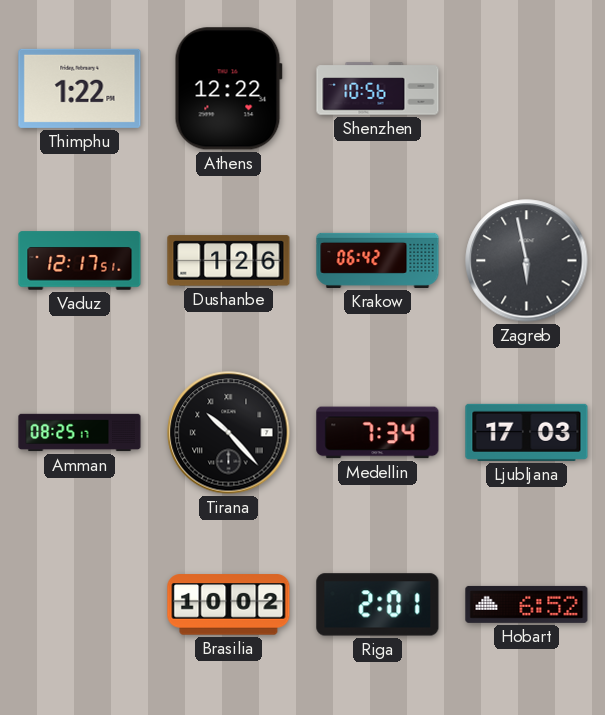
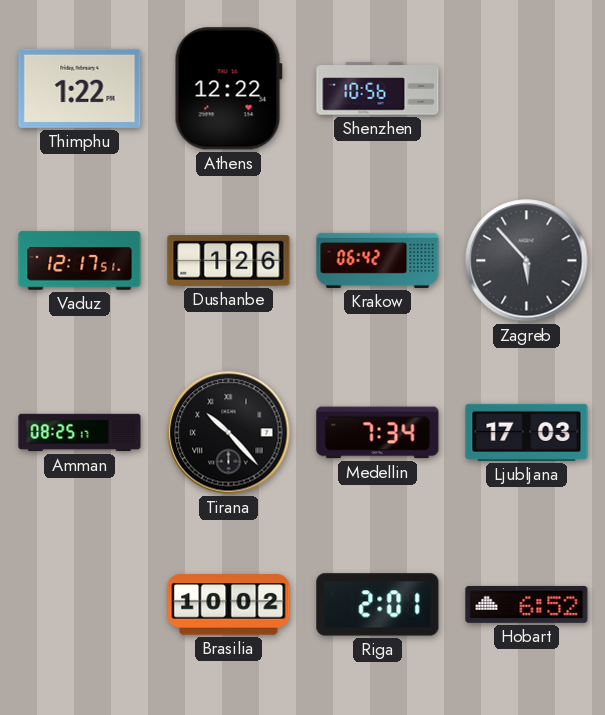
Zagreb: 5:58 -> 5:53 (527, 261)
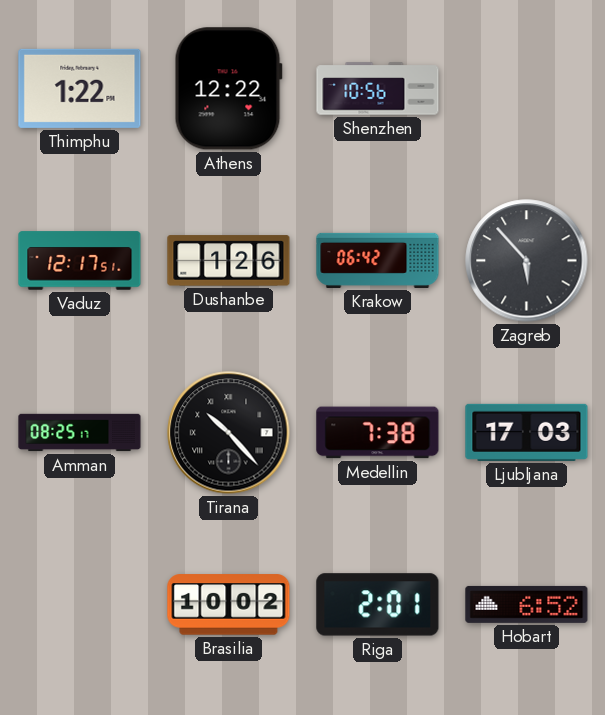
Medellin: 7:34 -> 7:38 (378, 433)
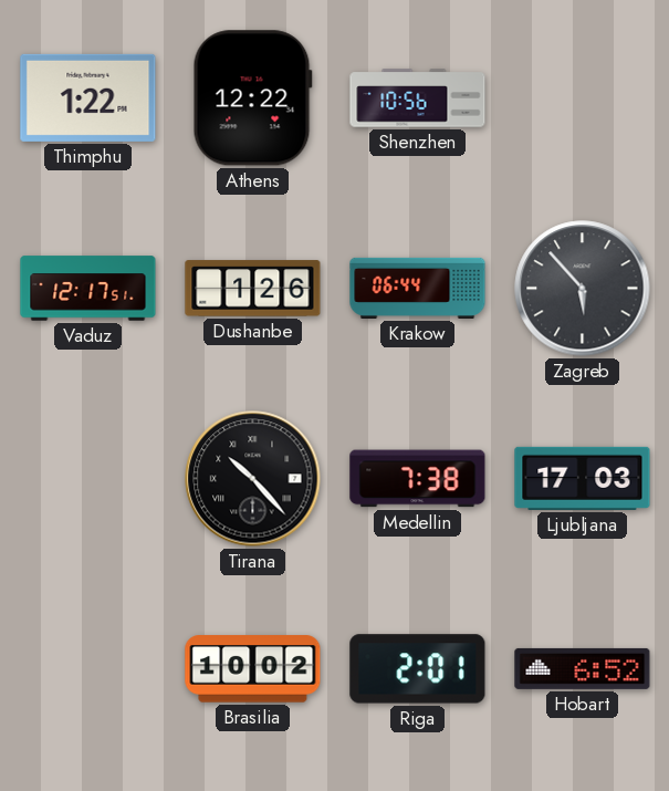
Krakow: 06:42 -> 06:44 (418, 288)
Amman: 08:25 -> none (80, 433)
